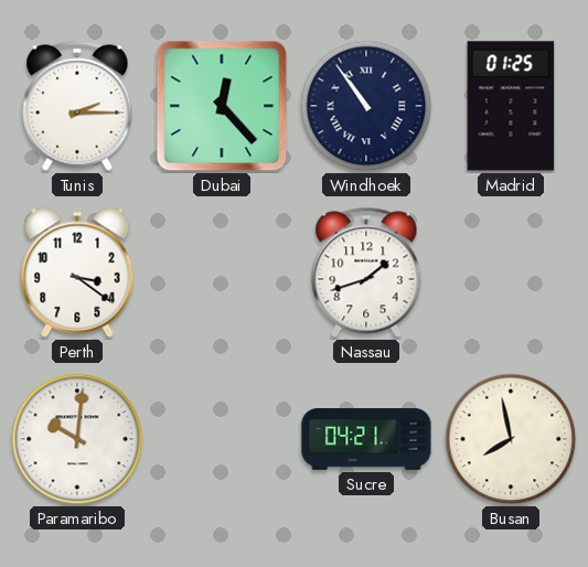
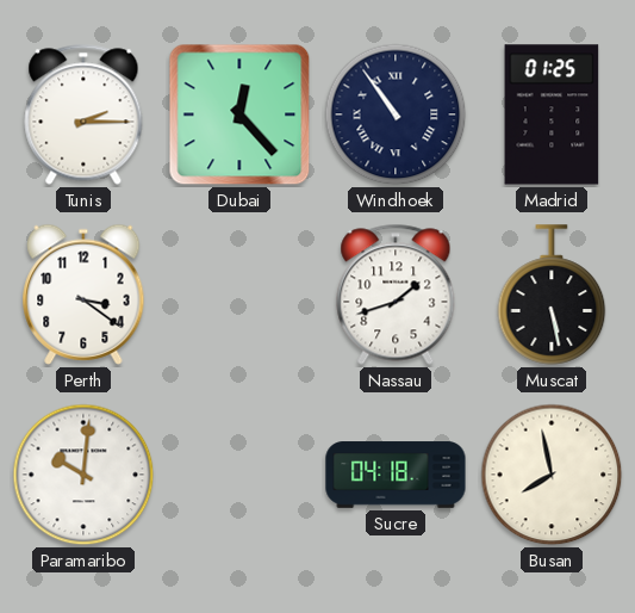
Muscat: none -> 5:28 (552, 295)
Sucre: 04:21 -> 04:18 (396, 475)
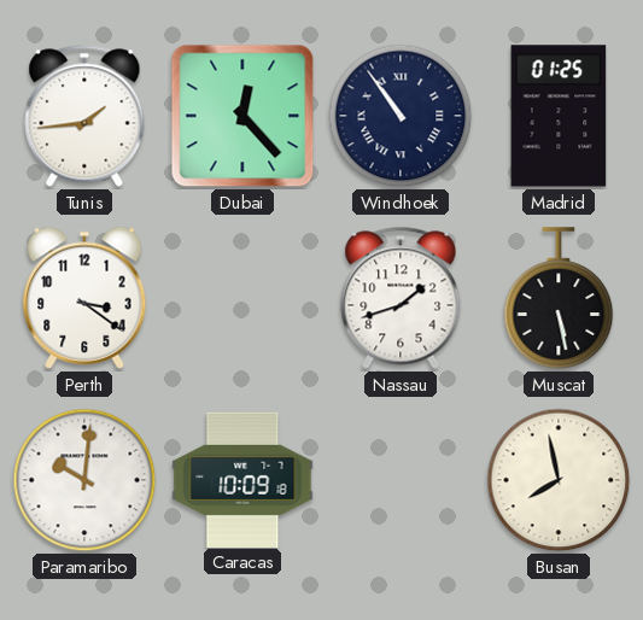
Tunis: 2:15 -> 1:44 (84, 116)
Caracas: none -> 10:09 (242, 479)
Sucre: 04:18 -> none (396, 475)
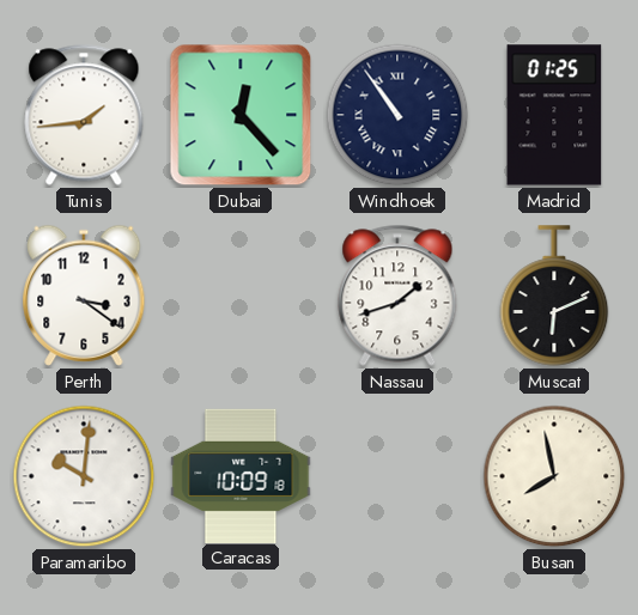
Muscat: 5:28 -> 6:11 (554, 296)
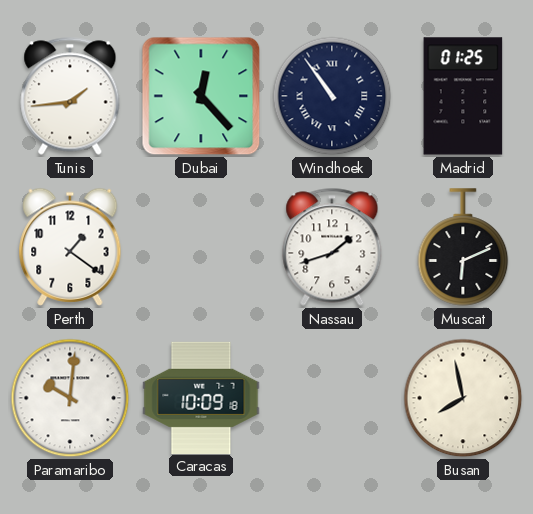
Perth: 3:21 -> 1:21 (70, 247)
